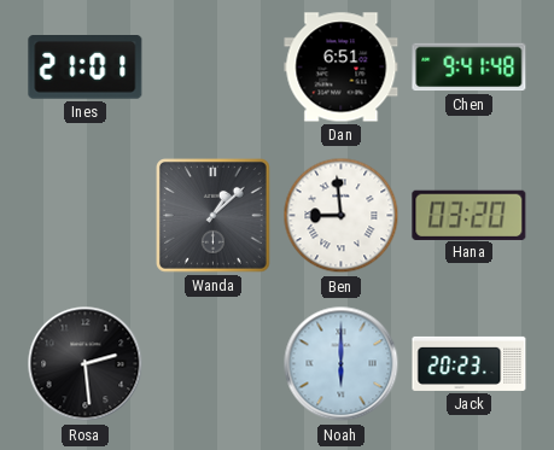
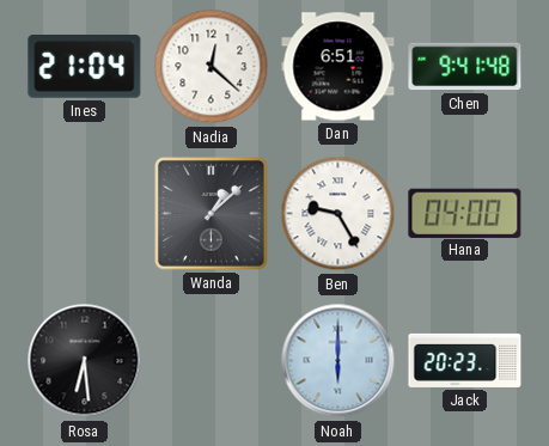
Ines: 21:01 -> 21:04 (85, 67)
Nadia: none -> 12:22 (212, 67)
Ben: 8:59 -> 9:25 (338, 214)
Hana: 03:20 -> 04:00 (465, 213)
Rosa: 2:29 -> 6:29 (85, 361)
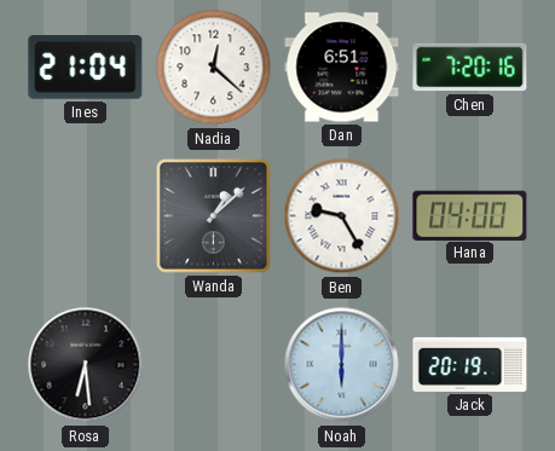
Chen: 9:41 -> 7:20 (470, 68)
Jack: 20:23 -> 20:19 (470, 364)
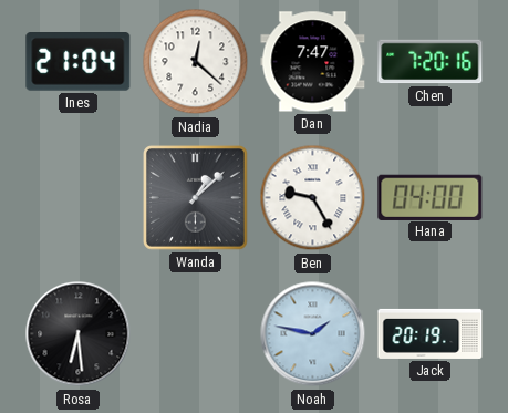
Dan: 6:51 -> 7:47 (313, 62)
Noah: 6:00 -> 1:47 (313, 334)
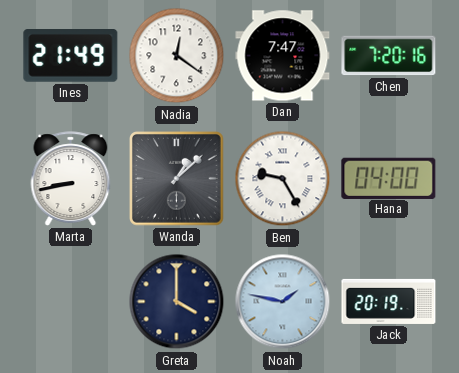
Ines: 21:04 -> 21:49 (71, 56)
Nadia: 12:22 -> 12:21 (177, 56)
Marta: none -> 8:43 (71, 179)
Rosa: 6:29 -> none (79, 334)
Greta: none -> 4:00 (177, 302)
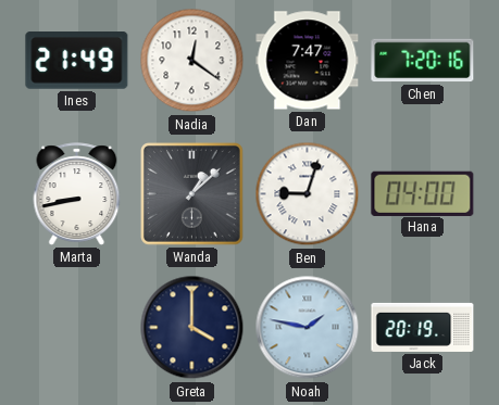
Ben: 9:25 -> 9:03 (308, 194)
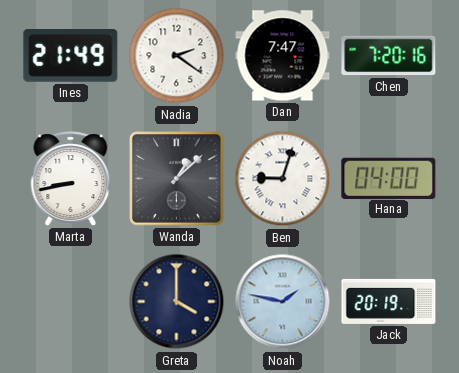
Nadia: 12:21 -> 2:21 (177, 56)
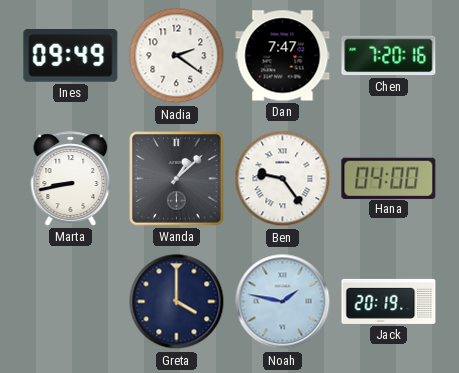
Ines: 21:49 -> 09:49 (71, 56)
Ben: 9:03 -> 9:24 (283, 179)
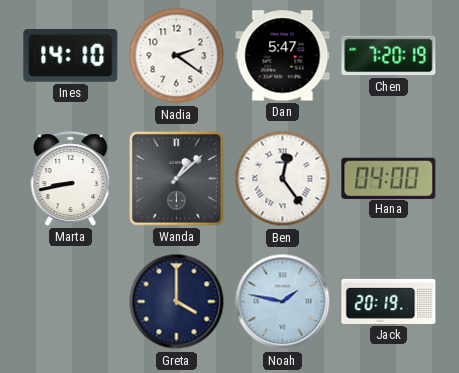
Ines: 09:49 -> 14:10 (71, 56)
Dan: 7:47 -> 5:47 (283, 56)
Chen: 7:20:16 -> 7:20:19 (389, 56)
Ben: 9:24 -> 12:24 (283, 179)
